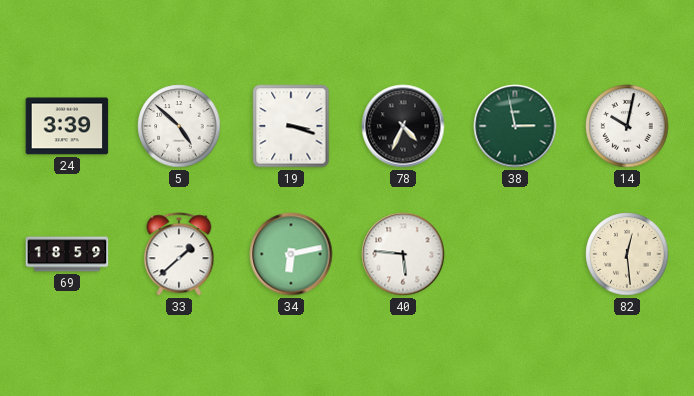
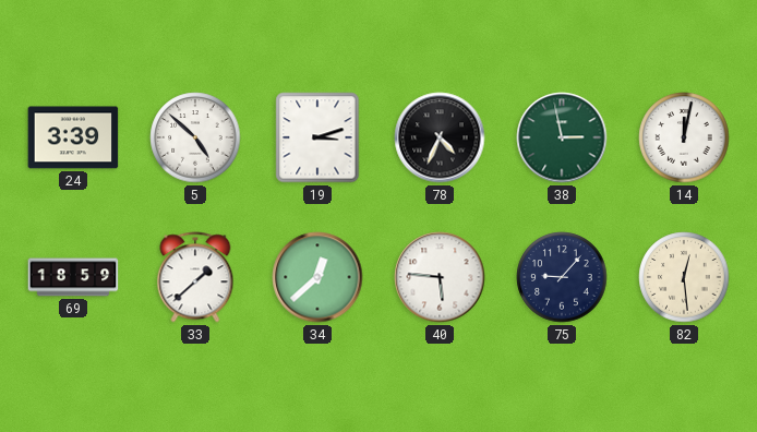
19: 3:18 -> 3:12 (317, 137)
14: 10:02 -> 12:02 (684, 137)
34: 6:13 -> 12:38 (317, 277)
75: none -> 9:07 (562, 277)
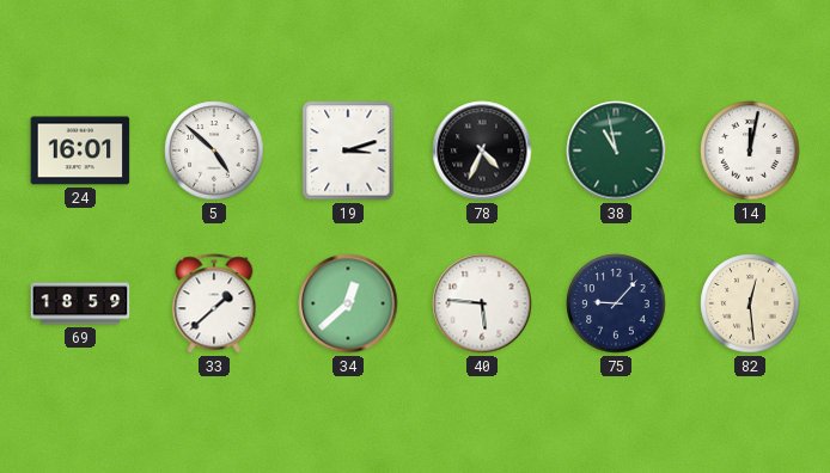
24: 3:39 -> 16:01 (80, 150)
38: 2:58 -> 10:58 (616, 150)
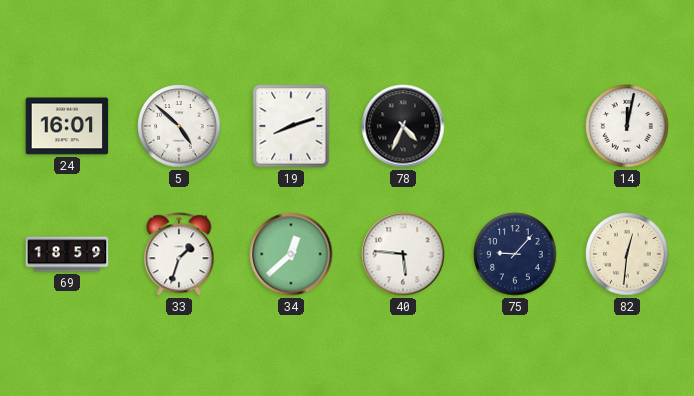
19: 3:12 -> 8:12 (291, 126)
38: 10:58 -> none (616, 150)
33: 1:38 -> 1:33 (179, 254)
82: 12:29 -> 12:31 (627, 254)
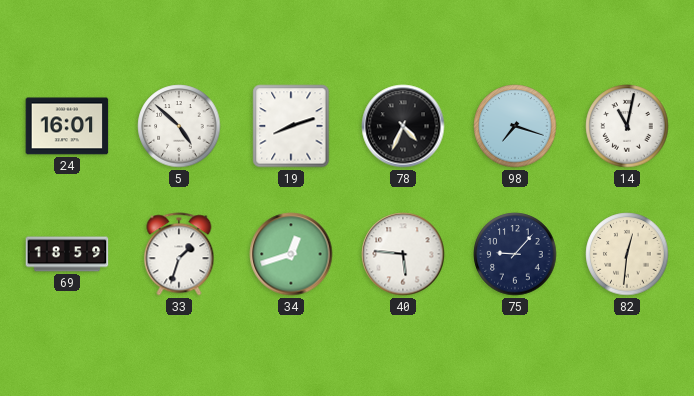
98: none -> 7:18 (515, 126)
14: 12:02 -> 11:02 (627, 126)
34: 12:38 -> 12:42 (291, 254)
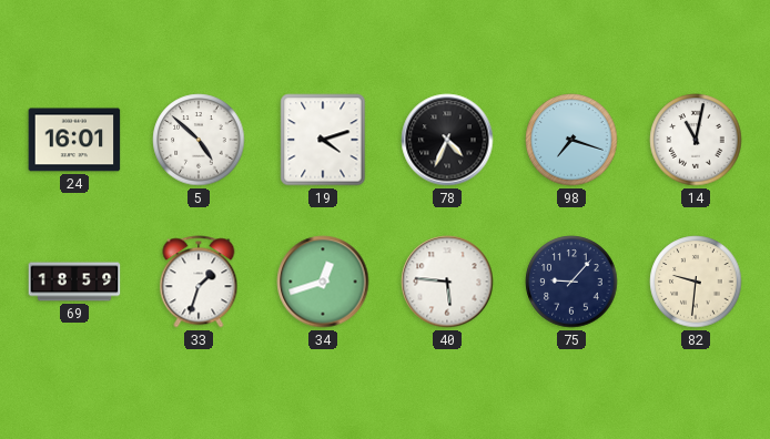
19: 8:12 -> 4:12 (323, 140)
82: 12:31 -> 9:31 (696, 282)
